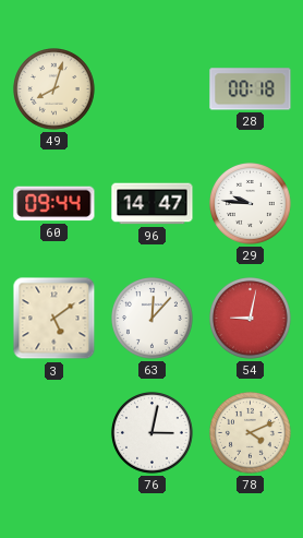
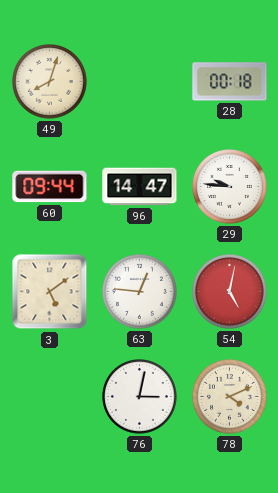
63: 12:07 -> 12:46 (140, 292)
54: 9:02 -> 5:02 (230, 292)
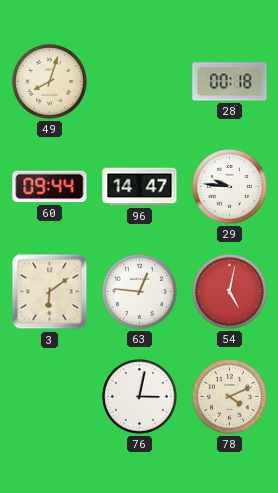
3: 5:09 -> 6:09 (50, 292)
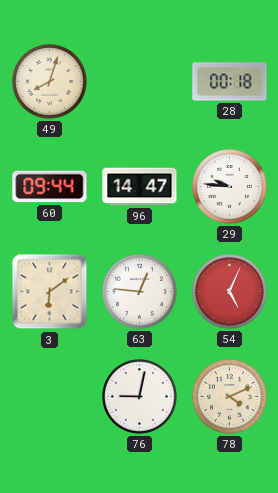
54: 5:02 -> 5:04 (230, 292)
76: 3:02 -> 9:02 (140, 397)
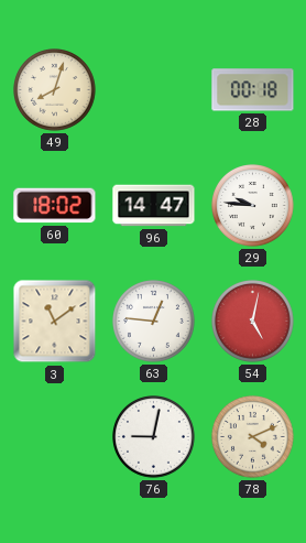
60: 09:44 -> 18:02 (55, 206)
3: 6:09 -> 11:09 (55, 322)
54: 5:04 -> 5:02 (253, 322)
